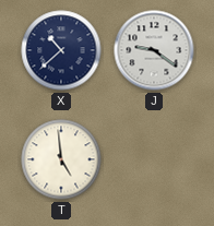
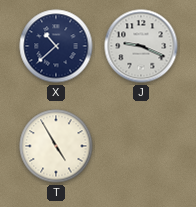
J: 9:21 -> 9:19 (141, 46)
T: 4:59 -> 4:55 (56, 146)
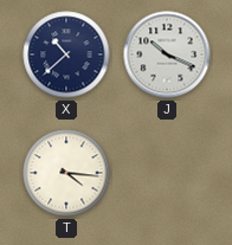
J: 9:19 -> 10:19 (167, 54)
T: 4:55 -> 4:16 (66, 173)
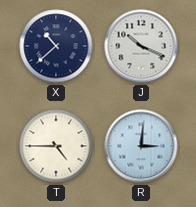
T: 4:16 -> 4:45 (56, 146)
R: none -> 3:01 (141, 146)
